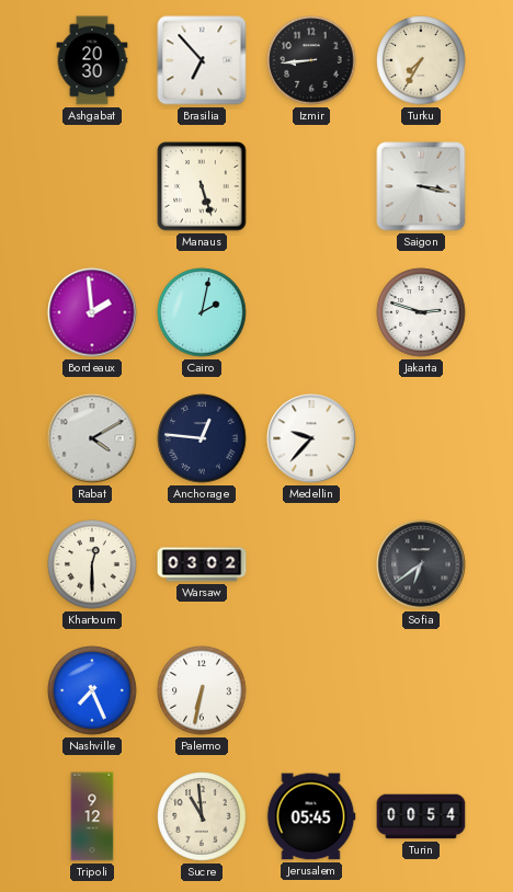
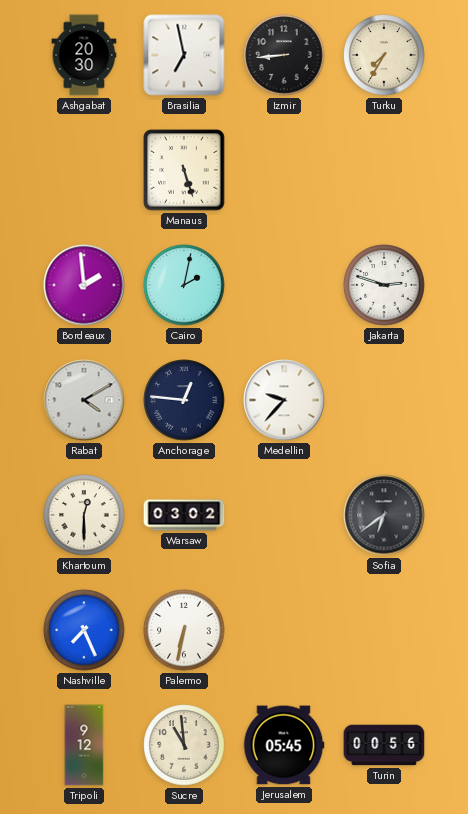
Brasilia: 6:53 -> 6:58 (184, 55)
Saigon: 3:17 -> none (421, 186)
Turin: 00:54 -> 00:56 (384, 745)
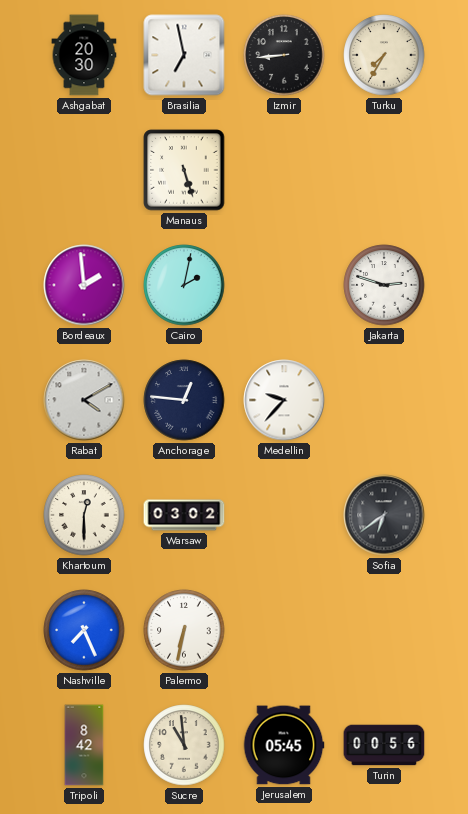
Tripoli: 9:12 -> 8:42 (84, 745)
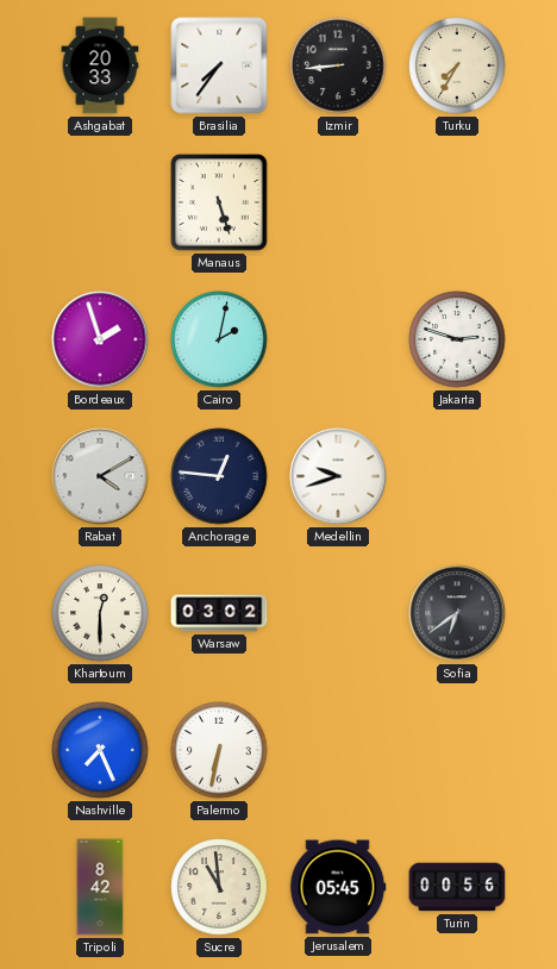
Ashgabat: 20:30 -> 20:33 (100, 65)
Brasilia: 6:58 -> 7:36 (219, 65)
Bordeaux: 1:59 -> 1:57 (100, 339)
Medellin: 9:37 -> 9:42 (338, 476)
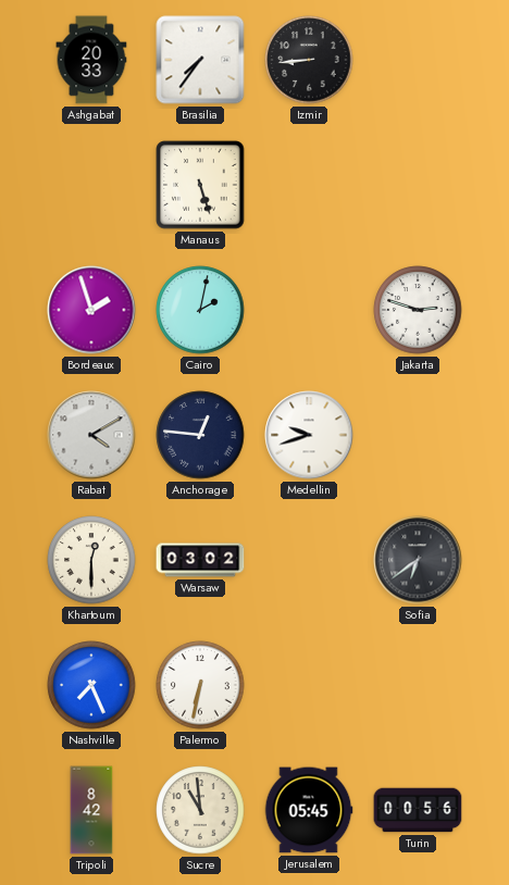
Turku: 7:35 -> none (457, 65)
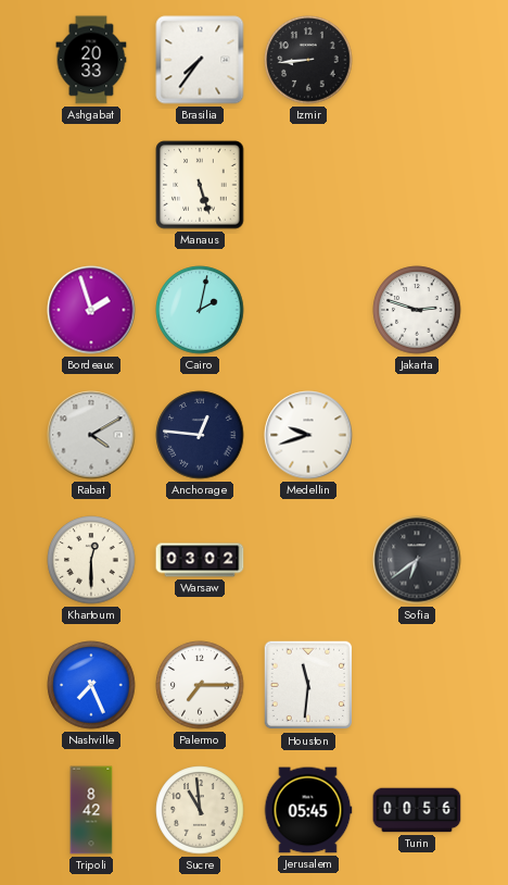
Palermo: 6:32 -> 7:15 (200, 685)
Houston: none -> 11:31 (308, 685)
